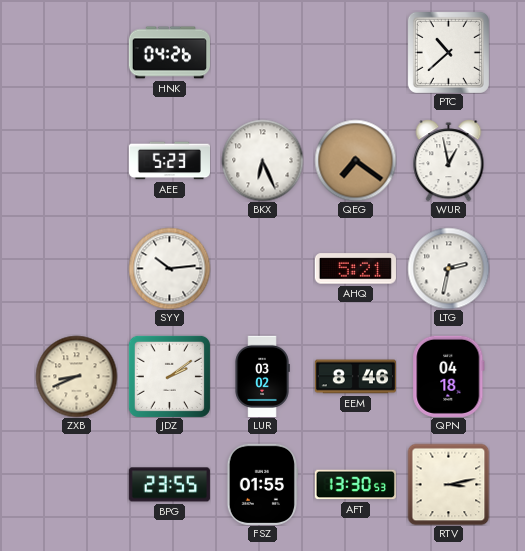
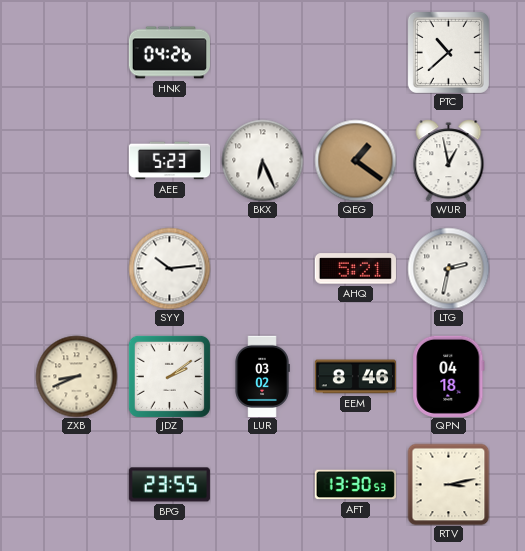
QEG: 7:21 -> 1:21 (355, 160)
FSZ: 01:55 -> none (261, 484)
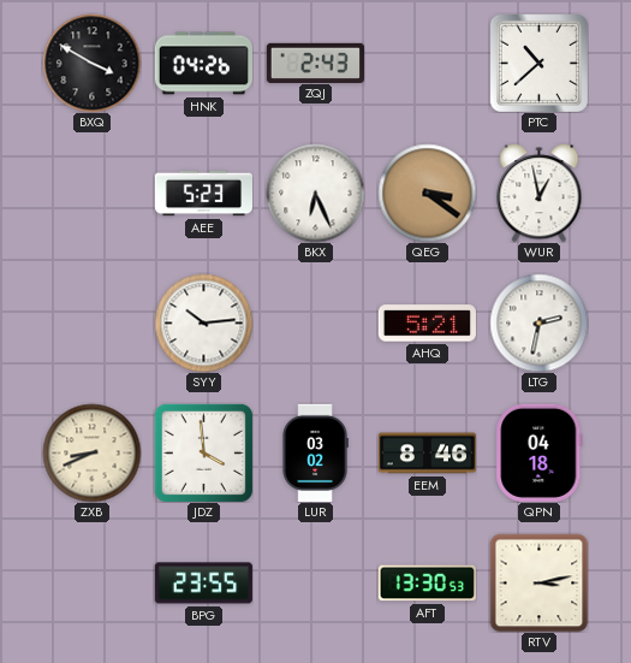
BXQ: none -> 3:50 (91, 63)
ZQJ: none -> 2:43 (315, 63)
QEG: 1:21 -> 3:21 (427, 193)
JDZ: 2:09 -> 3:59 (203, 452)
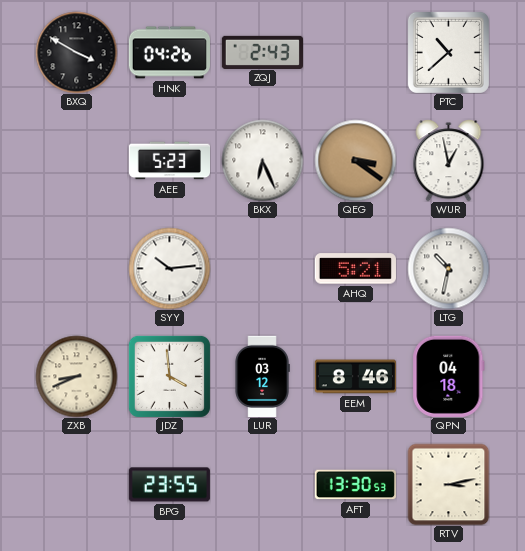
LTG: 2:32 -> 10:32 (448, 268)
LUR: 03:02 -> 03:12 (262, 376)
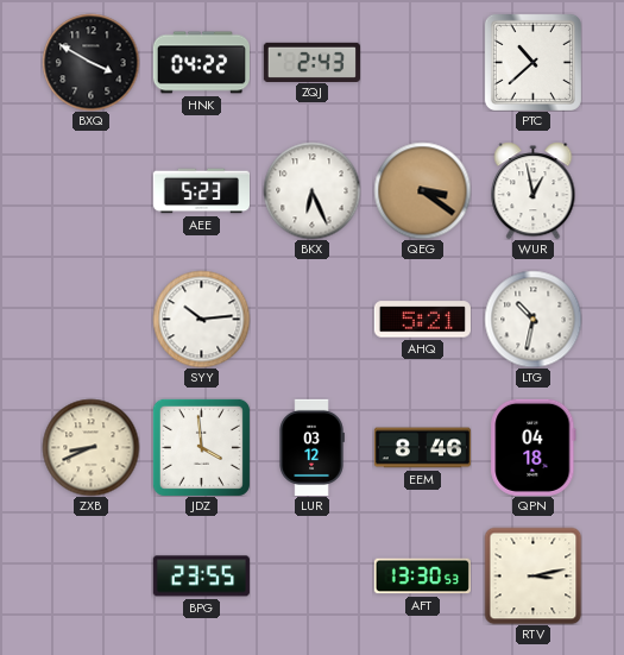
HNK: 04:26 -> 04:22 (201, 63)
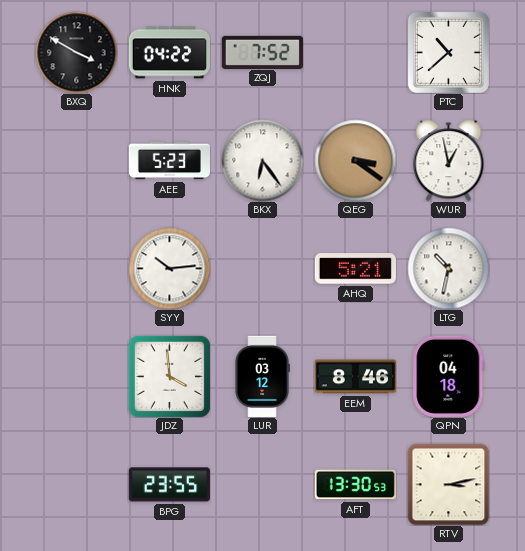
ZQJ: 2:43 -> 7:52 (262, 52)
BKX: 6:26 -> 6:24 (262, 160)
ZXB: 8:41 -> none (90, 447)
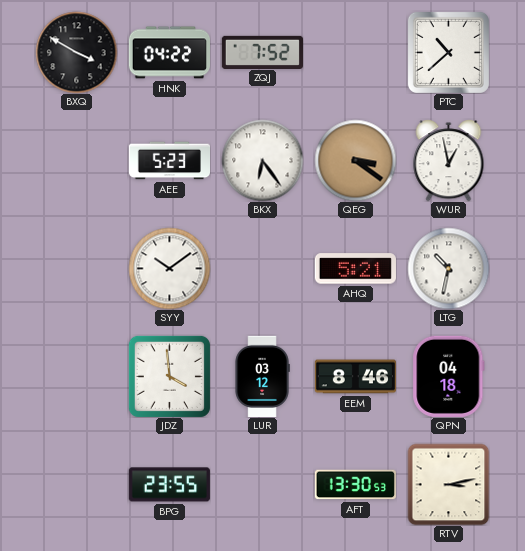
SYY: 10:14 -> 10:09 (169, 268)
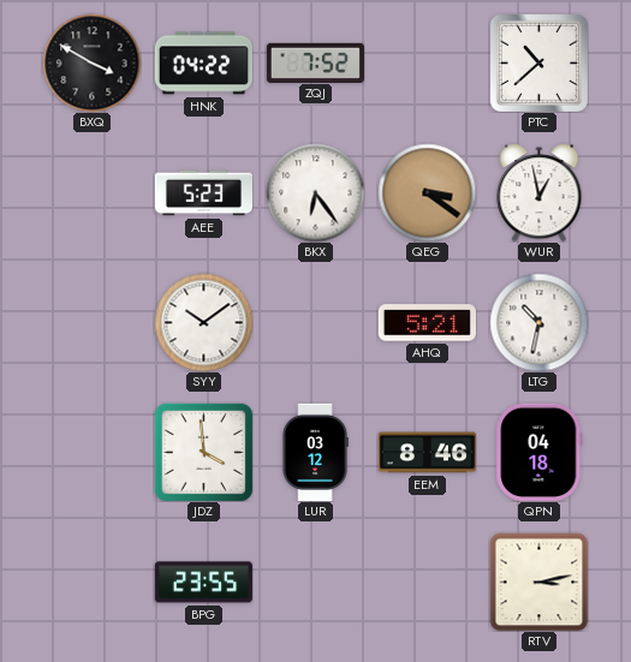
AFT: 13:30 -> none (355, 485)
